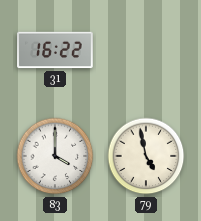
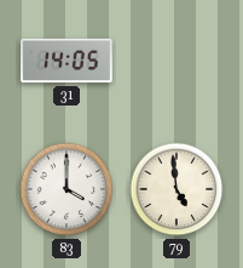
31: 16:22 -> 14:05 (66, 61)
79: 4:58 -> 4:59 (177, 189)
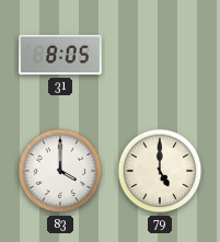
31: 14:05 -> 8:05 (60, 55)
79: 4:59 -> 5:00 (160, 171)
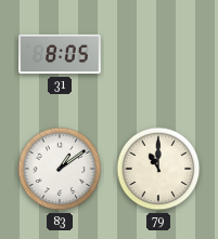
83: 4:00 -> 1:09 (60, 169)
79: 5:00 -> 11:00 (158, 169)
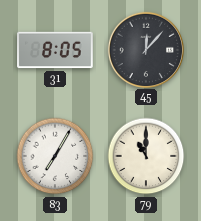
45: none -> 12:07 (145, 49)
83: 1:09 -> 7:05 (55, 156)
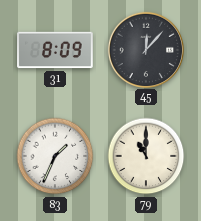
31: 8:05 -> 8:09 (55, 50)
83: 7:05 -> 1:34 (55, 156)
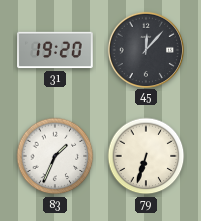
31: 8:09 -> 19:20 (55, 50)
79: 11:00 -> 6:33 (146, 156)
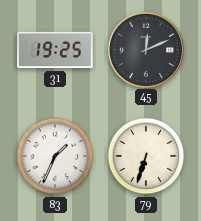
31: 19:20 -> 19:25 (55, 50)
45: 12:07 -> 12:11 (145, 49)
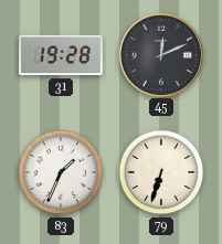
31: 19:25 -> 19:28 (61, 55)
